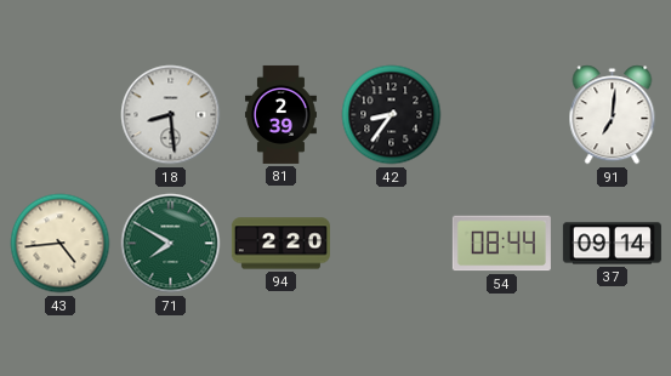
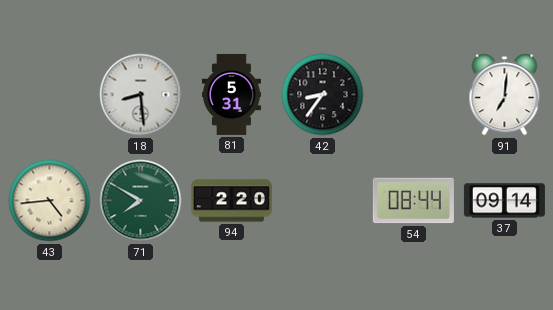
81: 2:39 -> 5:31 (231, 94)
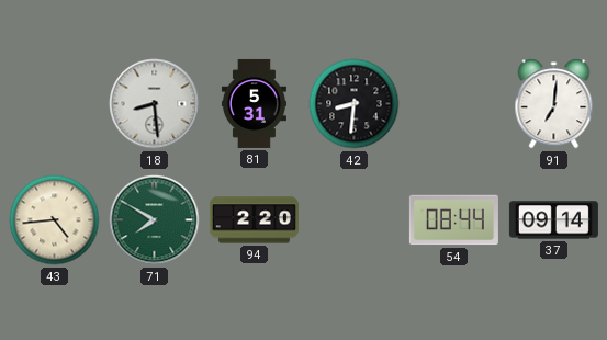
42: 8:36 -> 8:31 (355, 104)
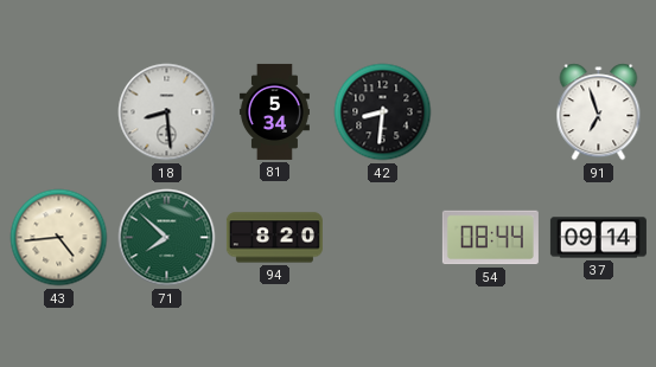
81: 5:31 -> 5:34 (274, 111)
91: 7:01 -> 6:57 (599, 112)
71: 7:50 -> 7:52 (167, 238)
94: 2:20 -> 8:20 (274, 238)
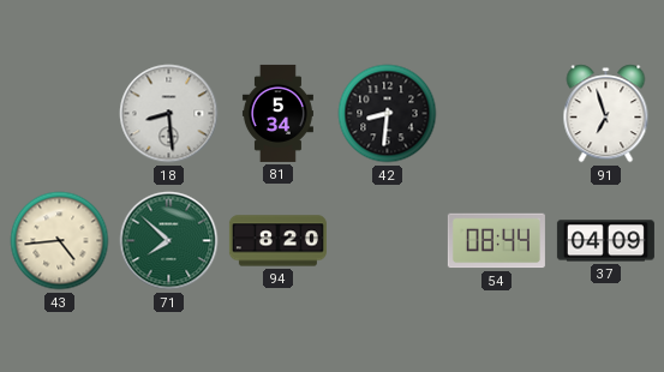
37: 09:14 -> 04:09 (605, 241)
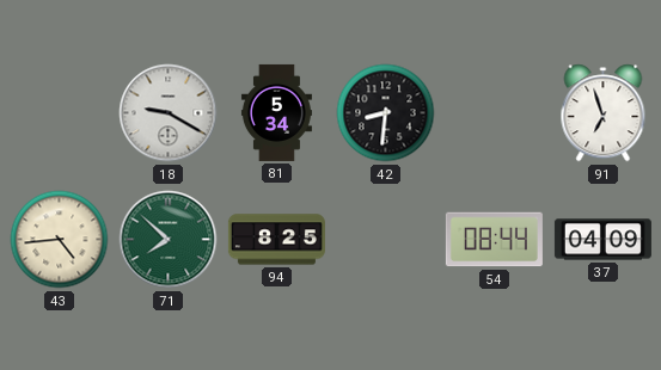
18: 8:29 -> 9:20 (169, 113)
94: 8:20 -> 8:25 (276, 240)
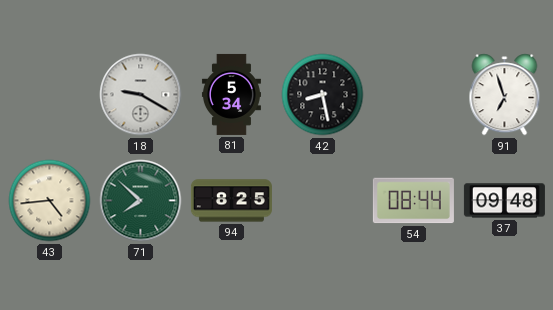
42: 8:31 -> 8:28 (323, 95)
37: 04:09 -> 09:48 (504, 201)
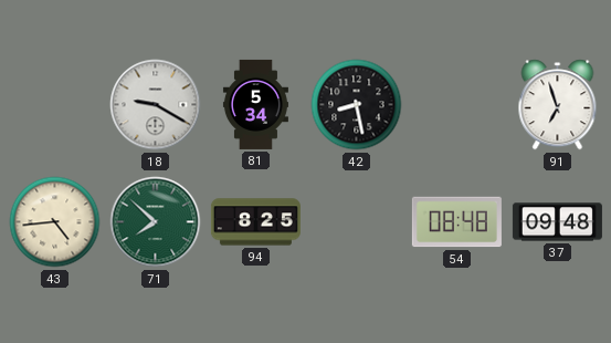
54: 08:44 -> 08:48 (456, 222)
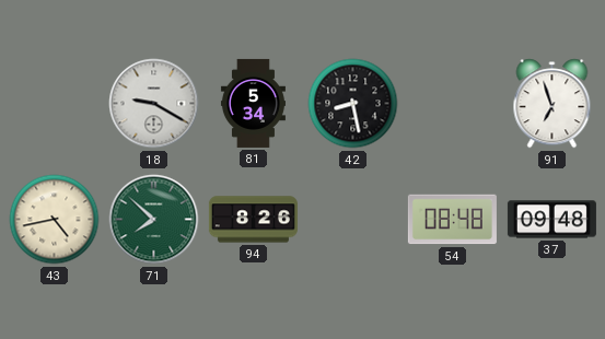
43: 4:44 -> 4:43 (55, 220)
94: 8:25 -> 8:26 (253, 220)
